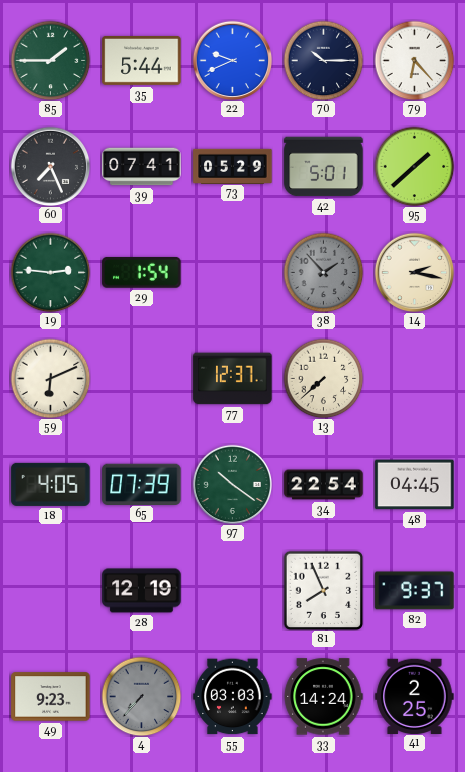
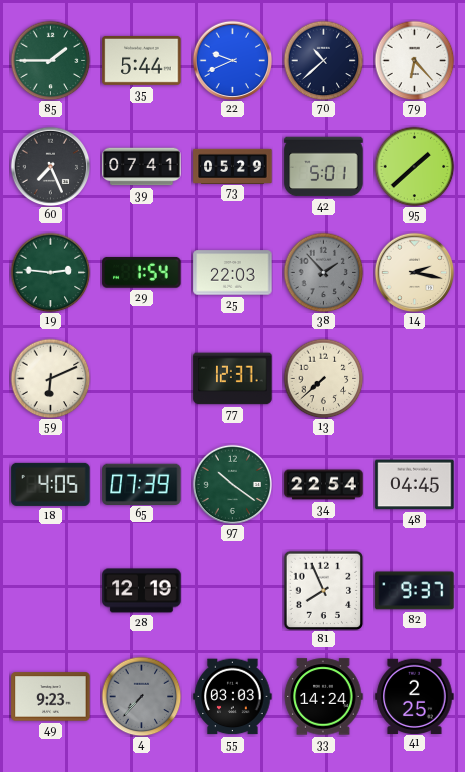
70: 10:15 -> 10:38 (323, 60)
25: none -> 22:03 (233, 273)
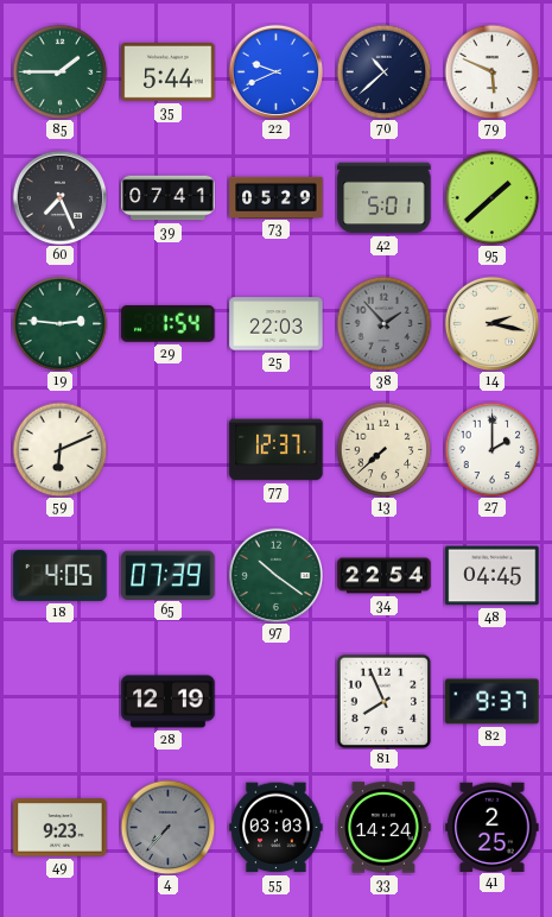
79: 6:23 -> 5:49 (491, 71)
27: none -> 2:00 (491, 449)
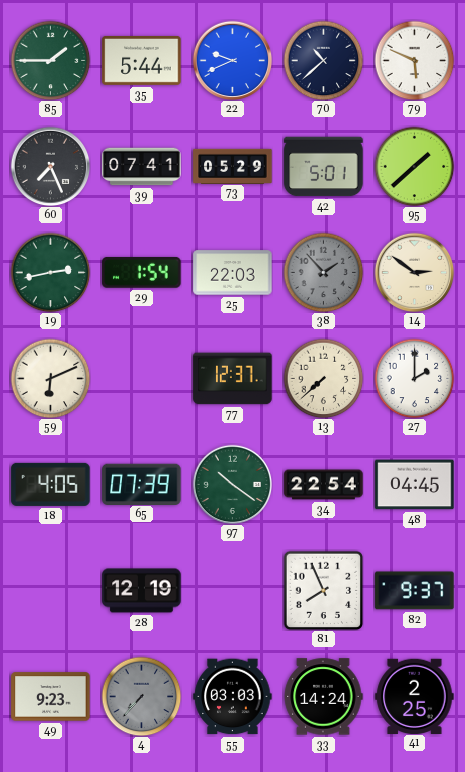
19: 2:46 -> 2:43 (50, 272)
14: 2:17 -> 2:51 (414, 272)
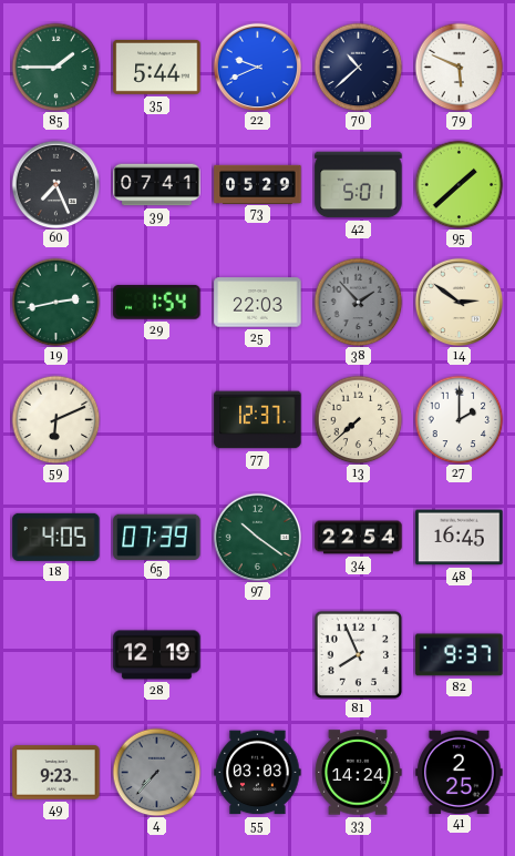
48: 04:45 -> 16:45 (460, 538)
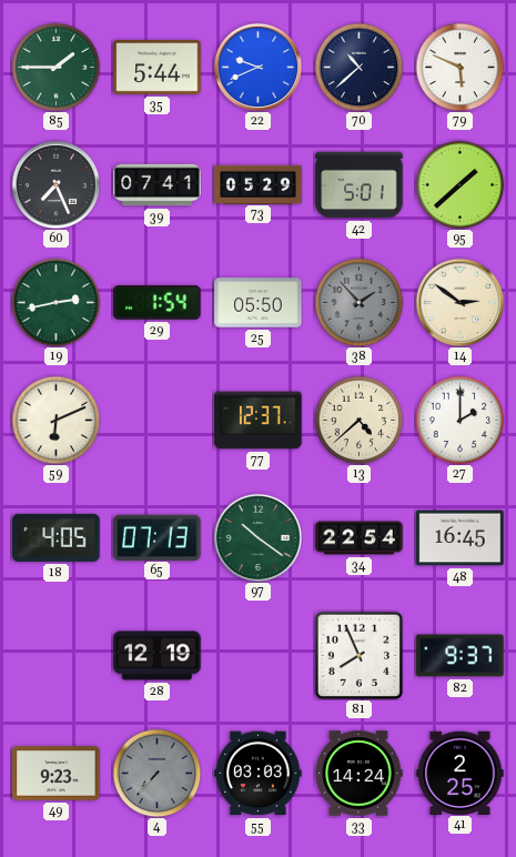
25: 22:03 -> 05:50 (259, 303)
13: 7:38 -> 4:38 (358, 420)
65: 07:39 -> 07:13 (158, 537)
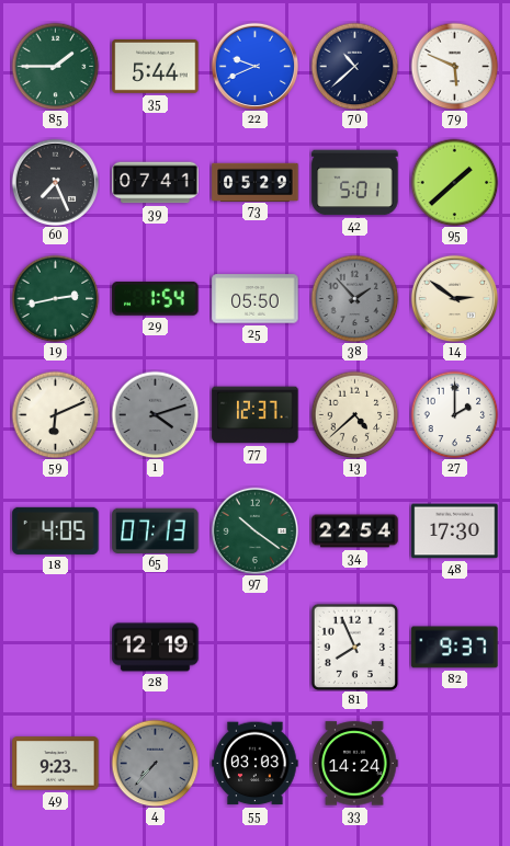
1: none -> 4:12 (155, 414)
48: 16:45 -> 17:30 (455, 531)
41: 2:25 -> none (461, 773)
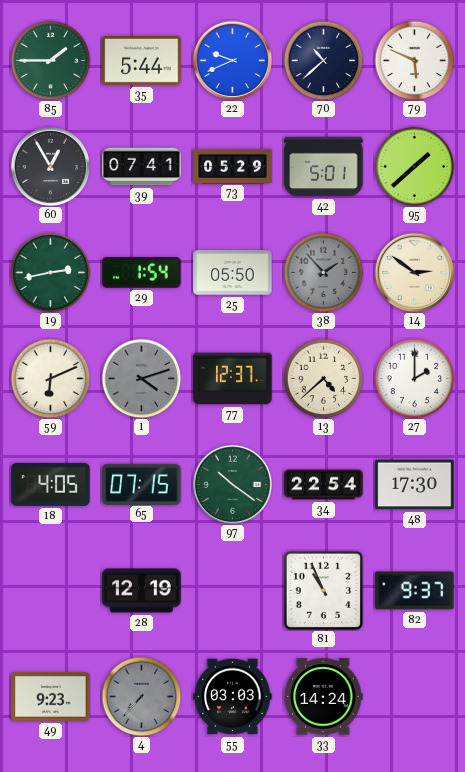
60: 7:26 -> 12:55 (50, 166)
65: 07:13 -> 07:15 (142, 484)
81: 7:56 -> 10:56 (323, 590)
